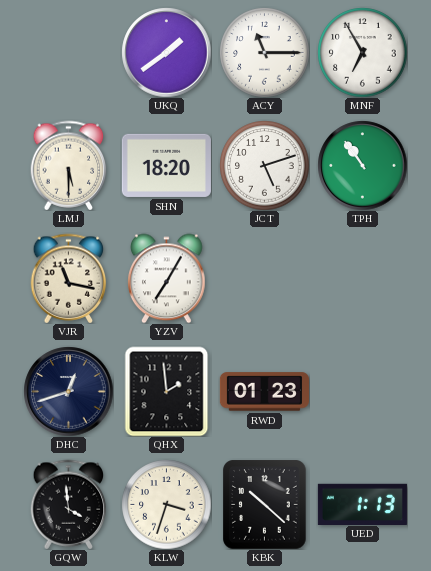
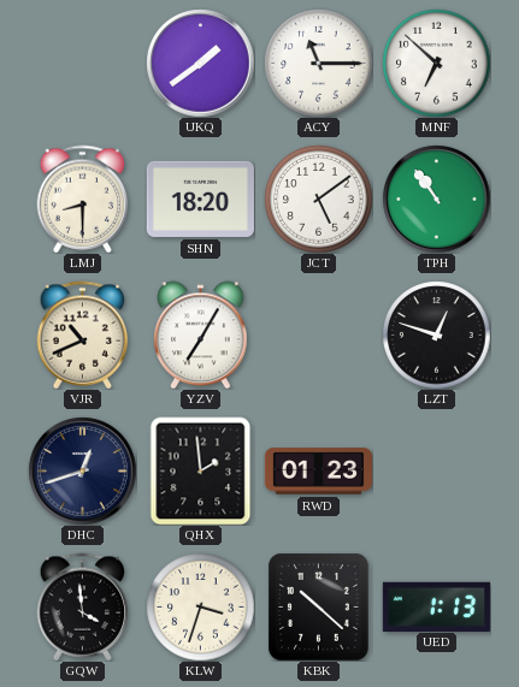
MNF: 6:55 -> 6:52 (436, 63)
LMJ: 5:30 -> 8:30 (83, 199)
JCT: 5:12 -> 5:09 (318, 199)
VJR: 11:17 -> 10:41 (83, 334)
LZT: none -> 12:48 (436, 334)
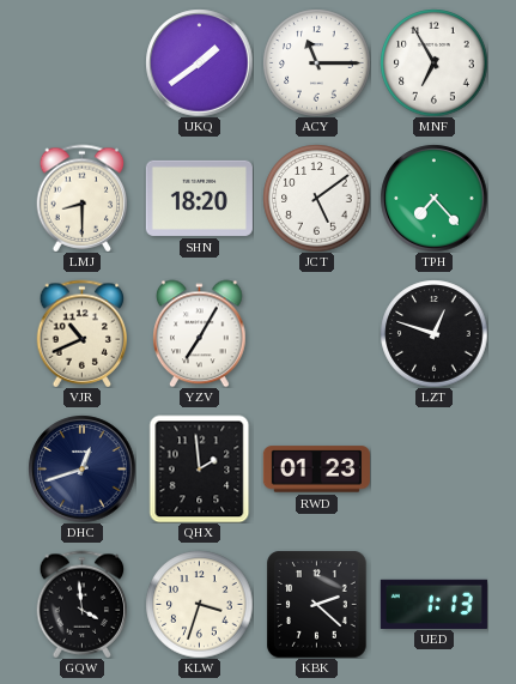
MNF: 6:52 -> 6:55 (433, 62)
TPH: 10:54 -> 7:23 (433, 198)
KBK: 10:22 -> 2:22 (317, 604)
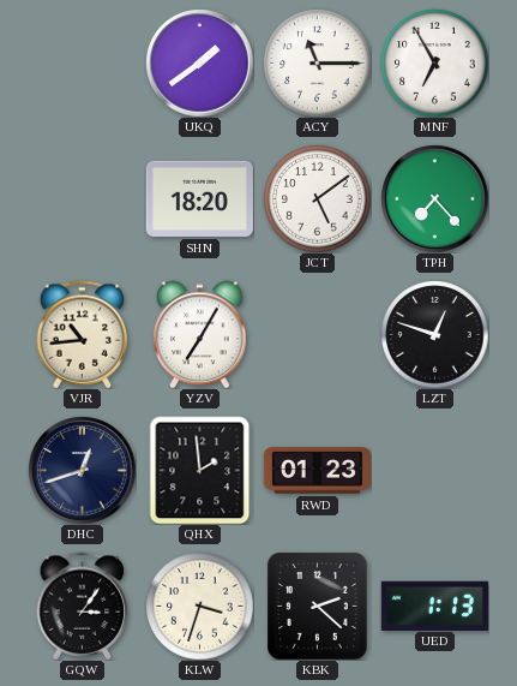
LMJ: 8:30 -> none (83, 198)
VJR: 10:41 -> 10:44 (83, 334)
GQW: 3:59 -> 3:06 (83, 606)
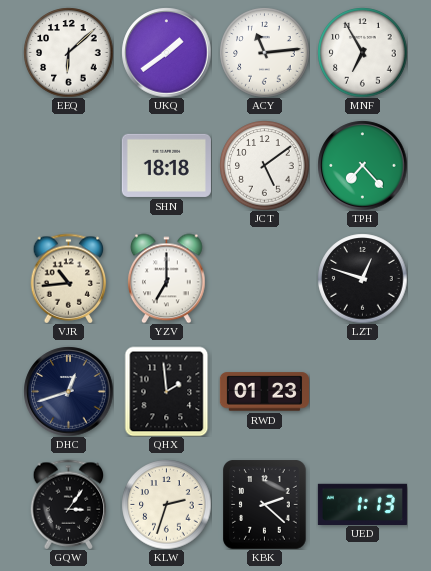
EEQ: none -> 6:08 (68, 52)
ACY: 11:15 -> 11:14 (264, 52)
SHN: 18:20 -> 18:18 (166, 165)
YZV: 7:05 -> 7:00 (167, 278)
KLW: 3:33 -> 2:33 (166, 504)
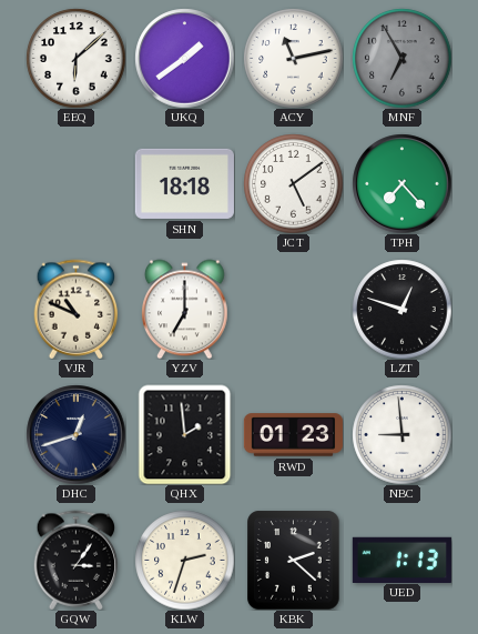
ACY: 11:14 -> 11:13 (293, 58)
MNF dial: white -> grey (401, 58)
VJR: 10:44 -> 10:49 (77, 309)
NBC: none -> 8:59 (401, 434)
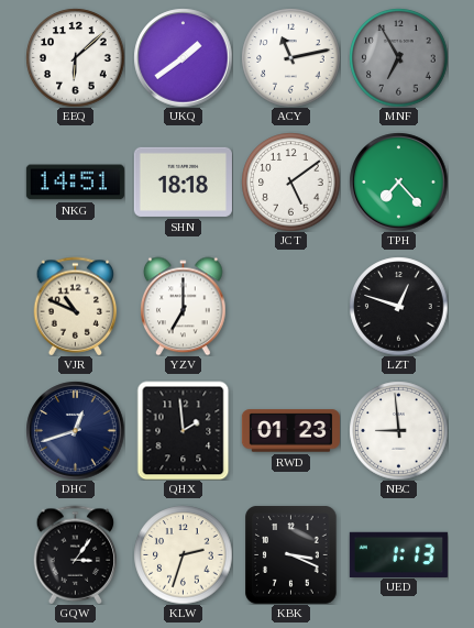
NKG: none -> 14:51 (75, 183)
KBK: 2:22 -> 3:19 (291, 554)
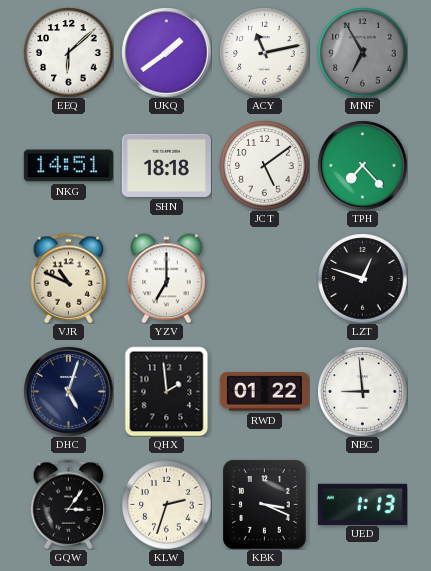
DHC: 12:42 -> 5:03 (68, 391)
RWD: 01:23 -> 01:22 (264, 392)
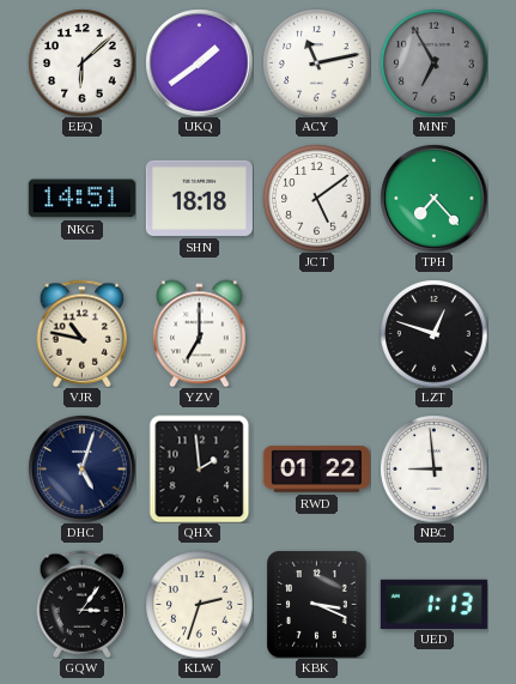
VJR: 10:49 -> 10:47 (83, 333)
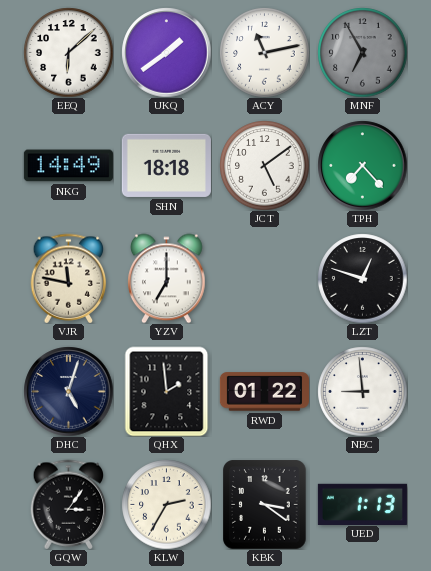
NKG: 14:51 -> 14:49 (68, 166)
VJR: 10:47 -> 11:47 (69, 278)
KLW: 2:33 -> 2:35 (166, 504)
KBK: 3:19 -> 3:21 (265, 504)
